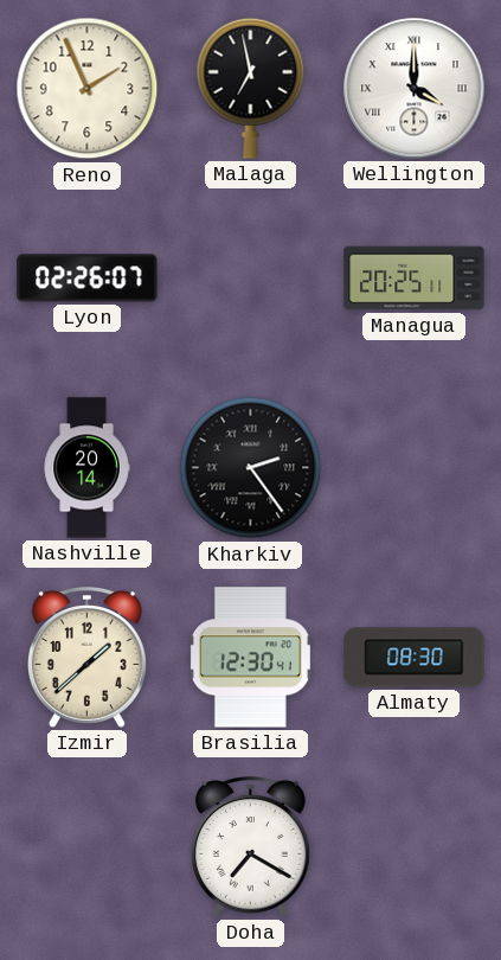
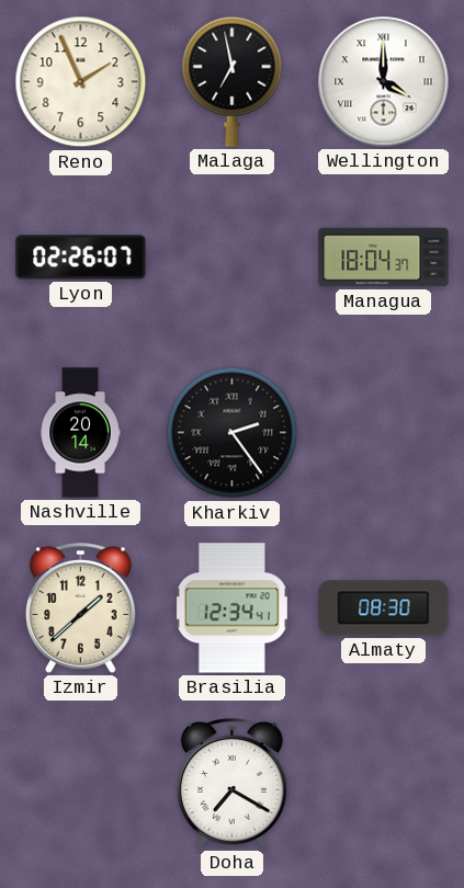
Managua: 20:25 -> 18:04 (384, 258)
Brasilia: 12:30 -> 12:34 (231, 608)
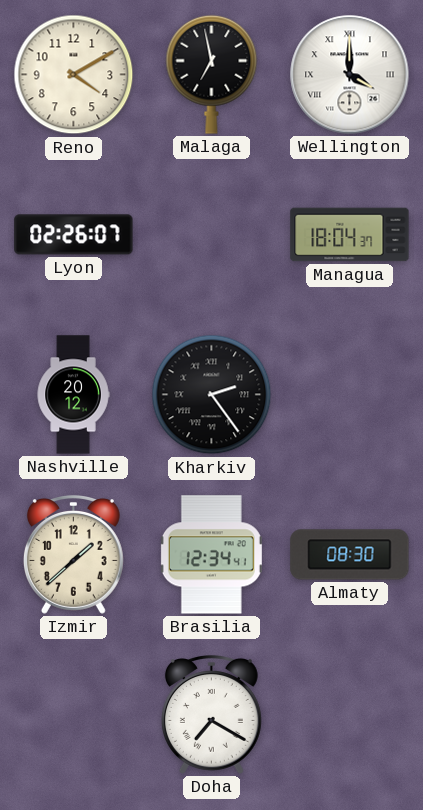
Reno: 1:56 -> 4:10 (74, 75)
Nashville: 20:14 -> 20:12 (73, 395)
